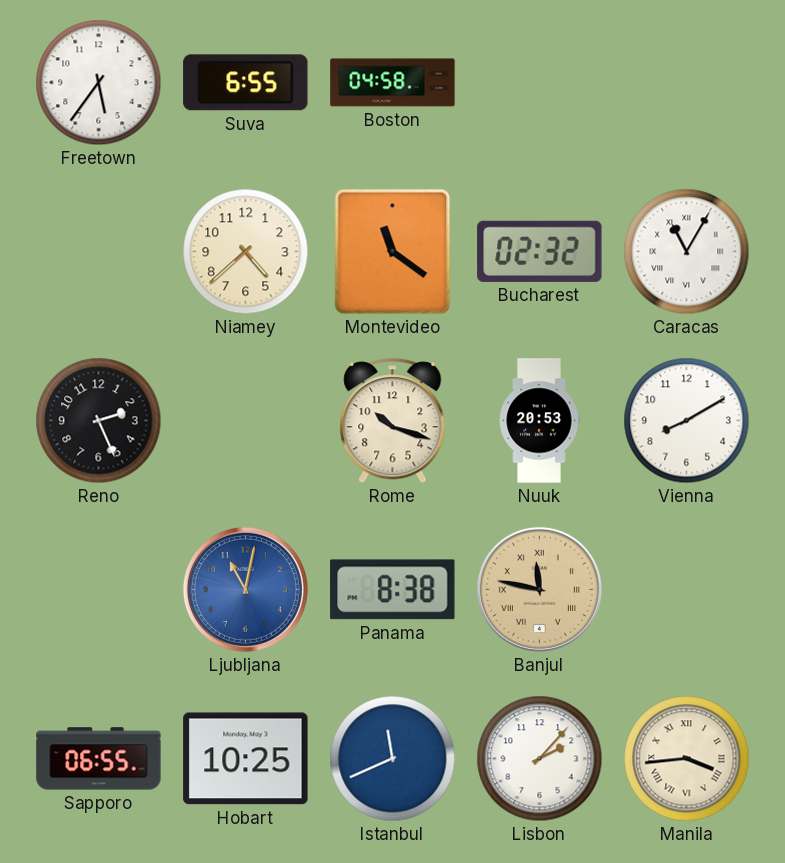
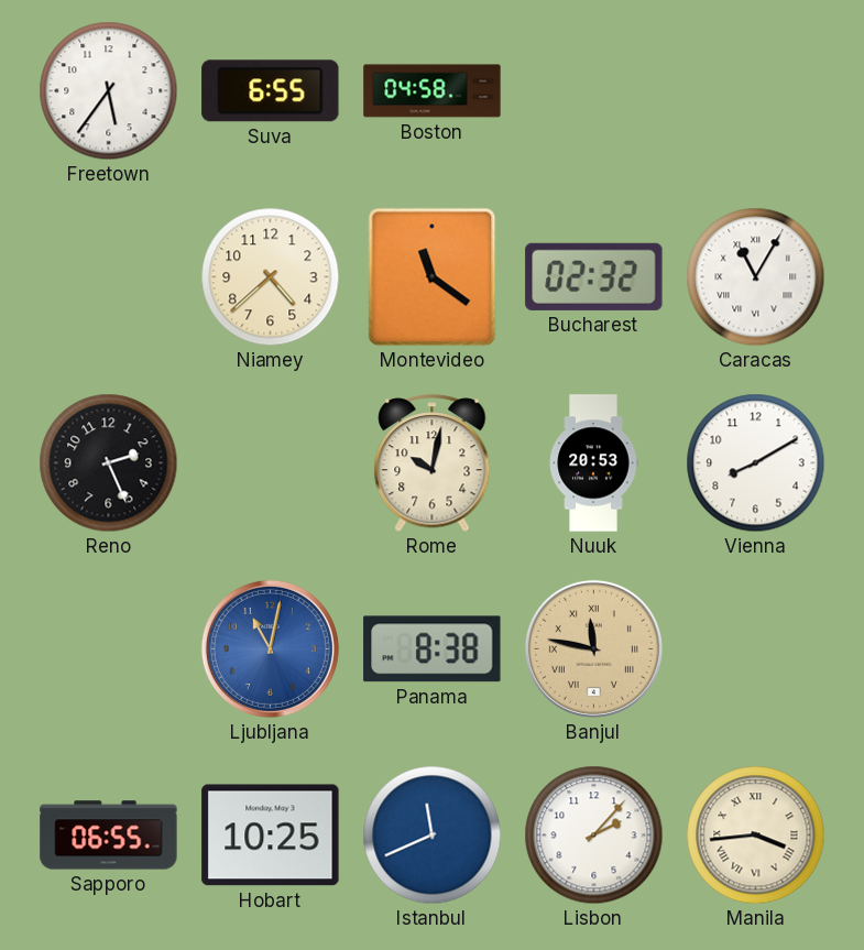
Rome: 10:18 -> 10:02 (433, 463)
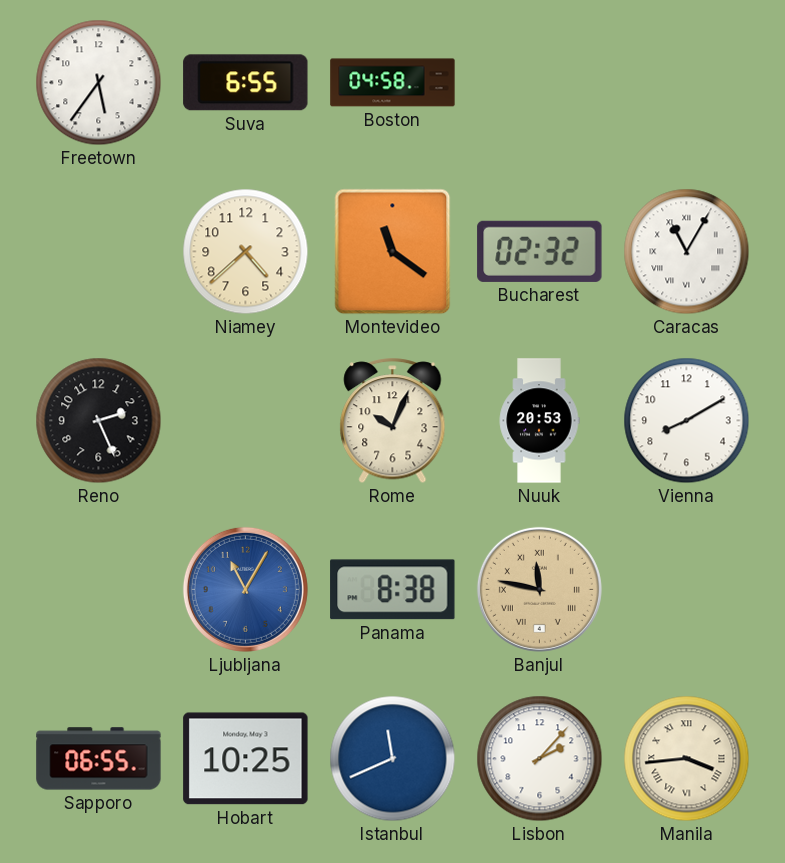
Rome: 10:02 -> 10:04 (393, 421)
Ljubljana: 11:02 -> 11:05 (245, 589)
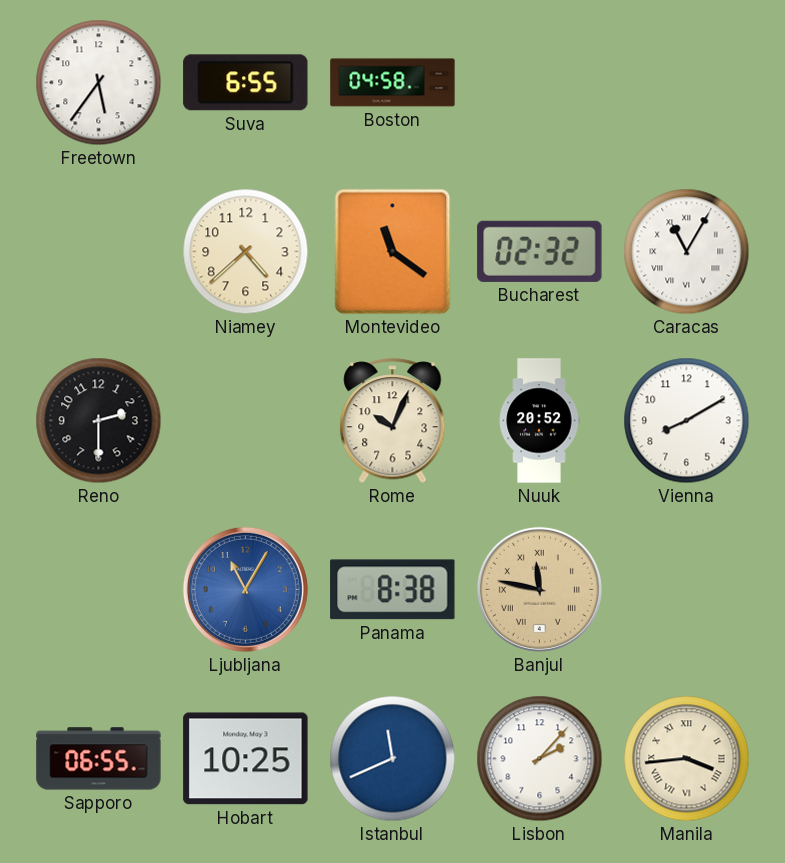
Reno: 2:26 -> 2:30 (99, 421)
Nuuk: 20:53 -> 20:52 (539, 421)
